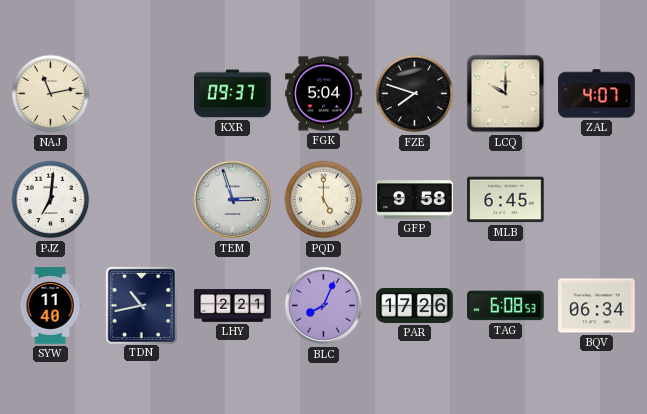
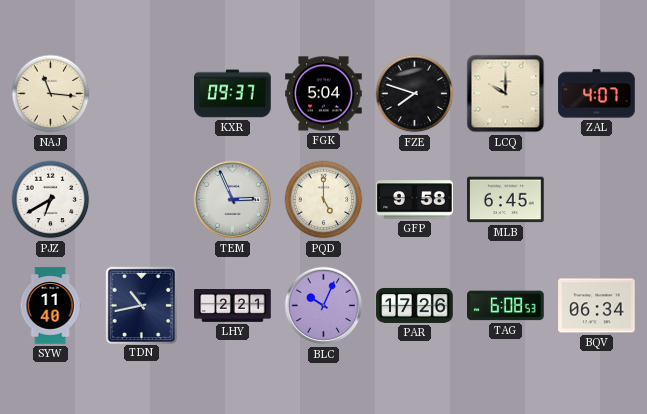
NAJ: 11:13 -> 11:16 (51, 94)
PJZ: 7:01 -> 6:40 (51, 200)
TEM: 2:57 -> 2:56 (233, 200)
BLC: 8:04 -> 10:04 (324, 306)
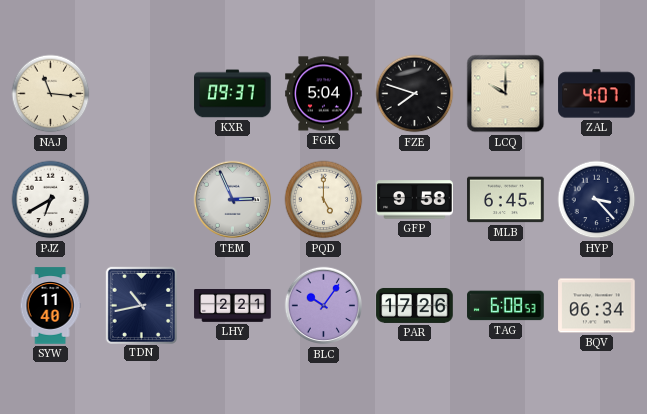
HYP: none -> 3:23 (597, 200)
BLC: 10:04 -> 10:06 (324, 306)
